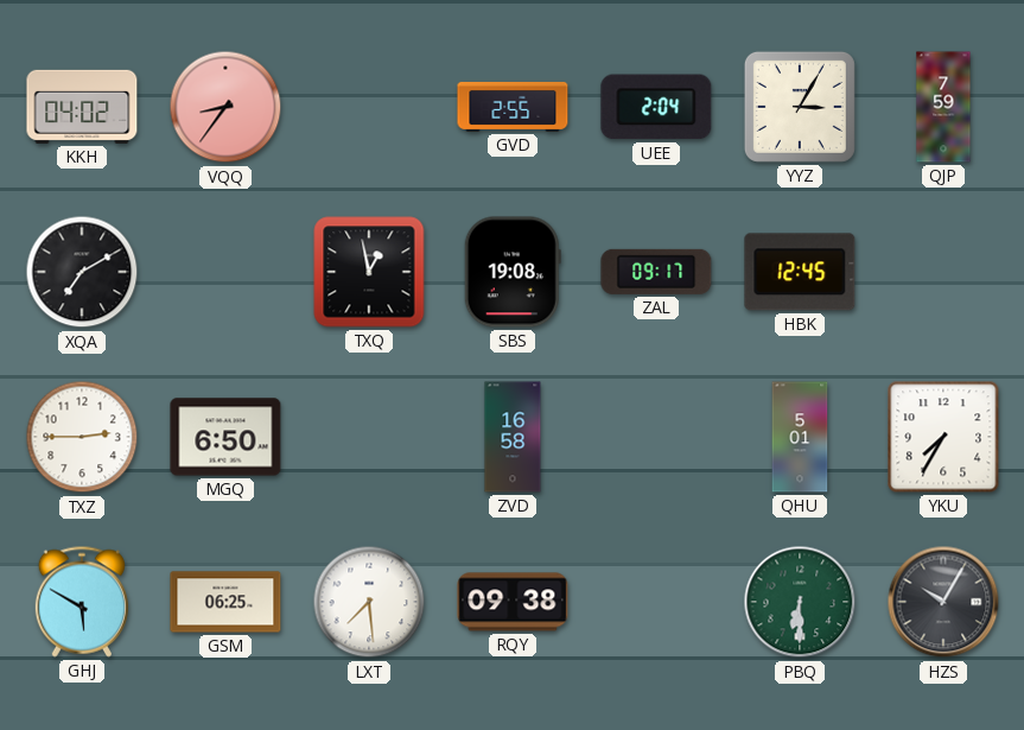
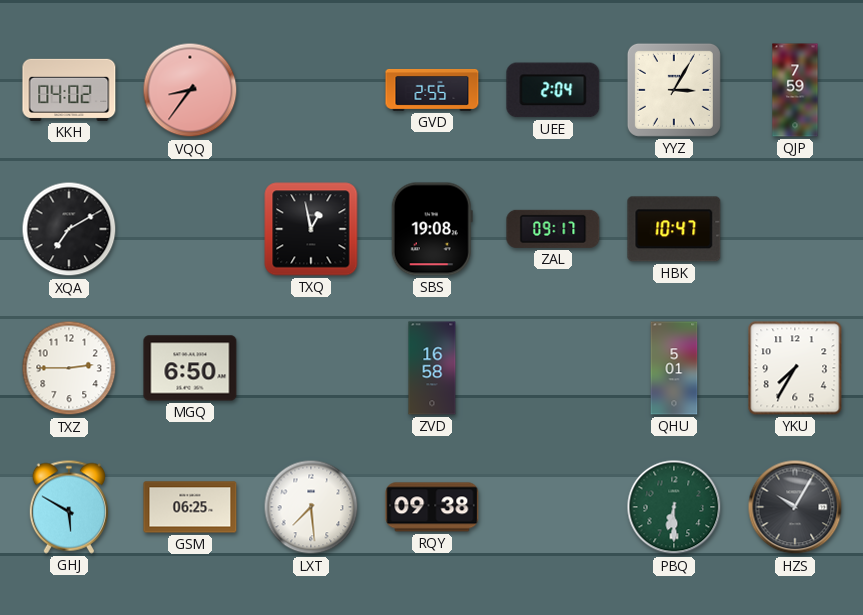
HBK: 12:45 -> 10:47 (674, 229)
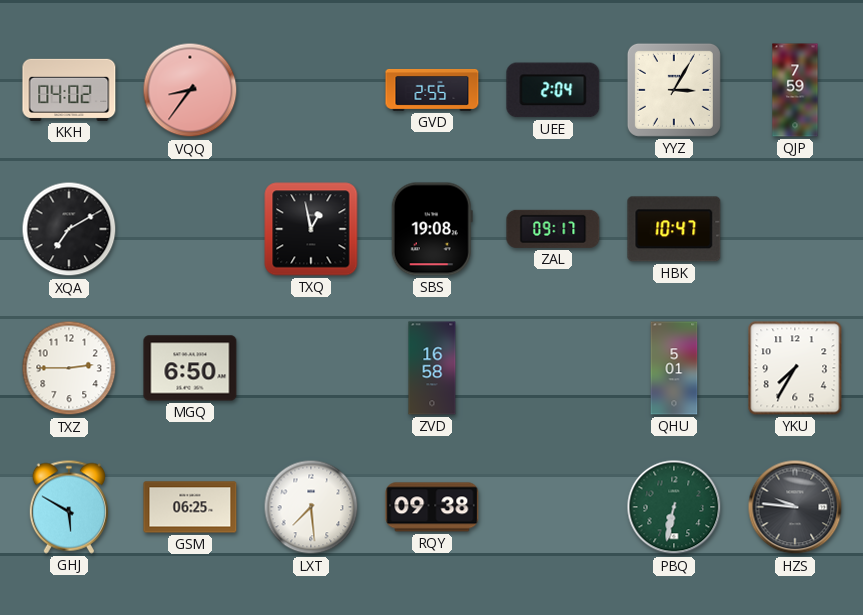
PBQ: 6:30 -> 6:32 (674, 507)
HZS: 10:05 -> 9:46 (795, 507)
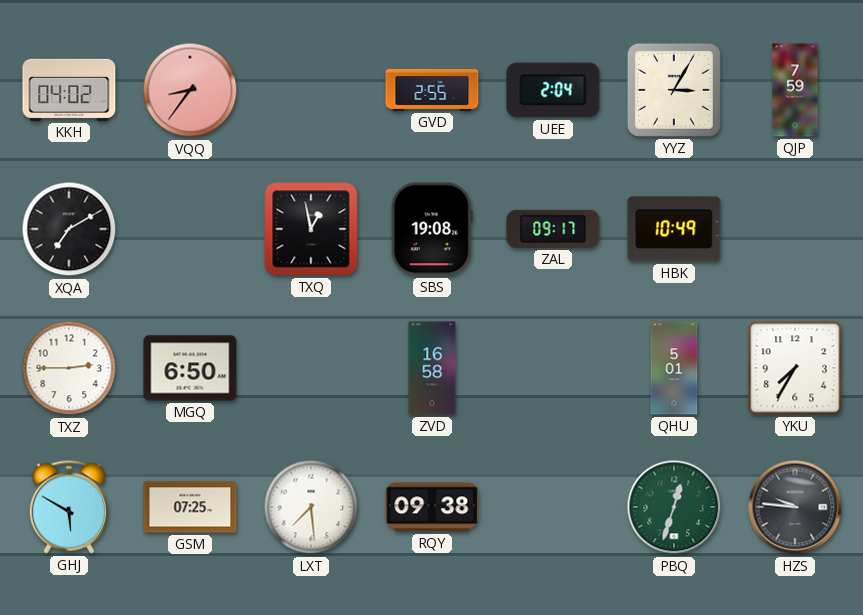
HBK: 10:47 -> 10:49 (674, 229)
GSM: 06:25 -> 07:25 (190, 507)
PBQ: 6:32 -> 12:33 (674, 507)
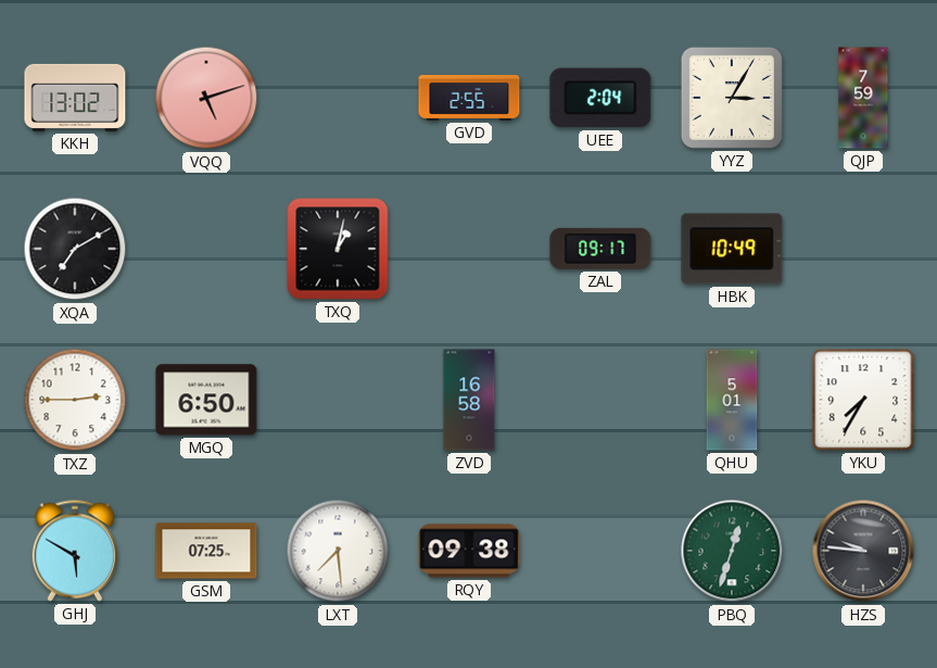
KKH: 04:02 -> 13:02 (75, 98)
VQQ: 8:36 -> 5:12 (206, 98)
TXQ: 12:58 -> 1:02 (338, 249)
SBS: 19:08 -> none (432, 229)
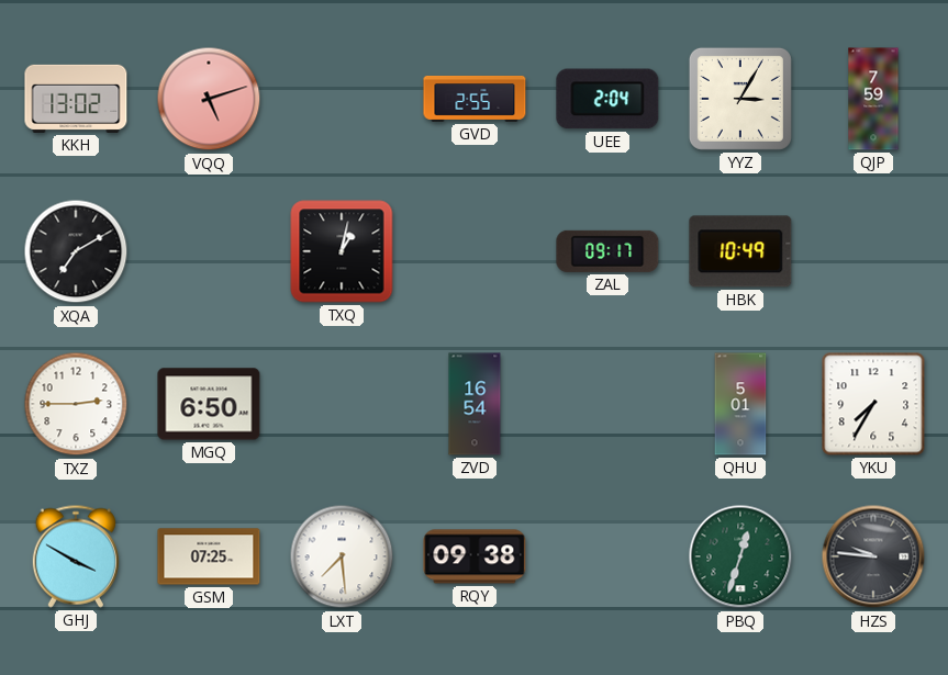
ZVD: 16:58 -> 16:54 (475, 404)
GHJ: 5:50 -> 3:50 (75, 556)
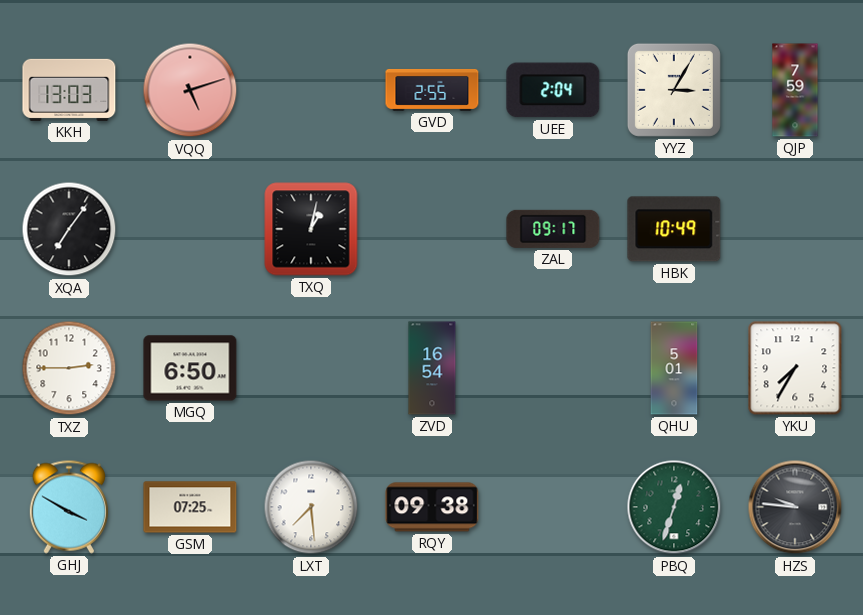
KKH: 13:02 -> 13:03 (69, 90)
XQA: 7:10 -> 7:06 (69, 229)
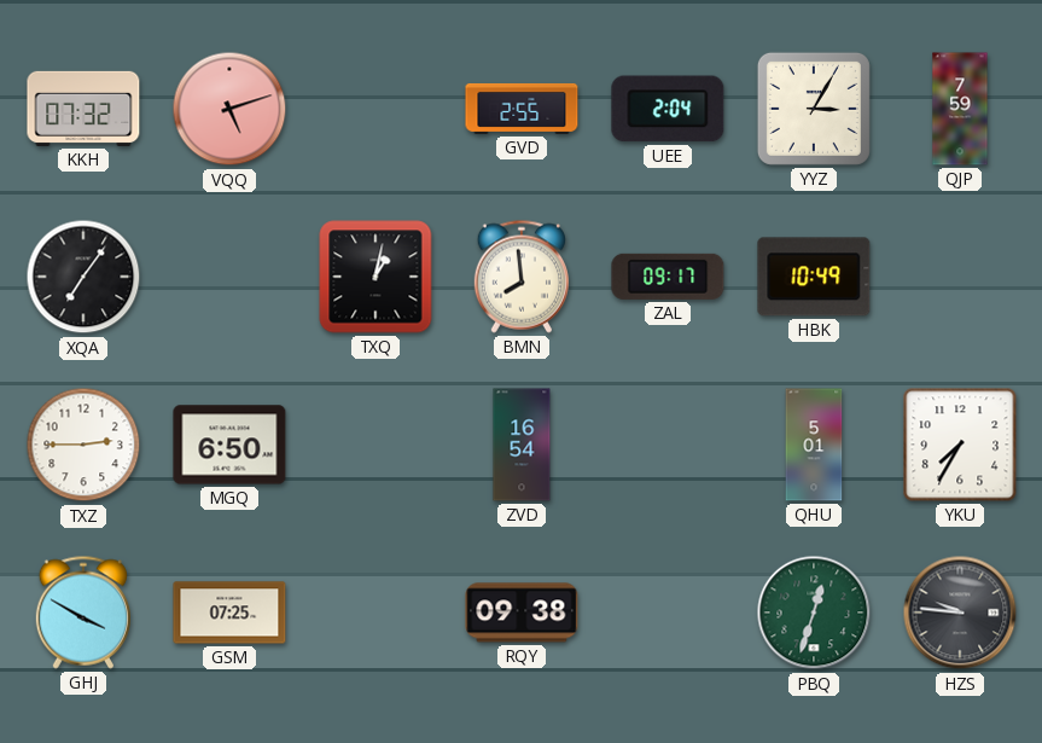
KKH: 13:03 -> 07:32 (83, 109)
BMN: none -> 7:59 (520, 277)
LXT: 7:29 -> none (311, 507)
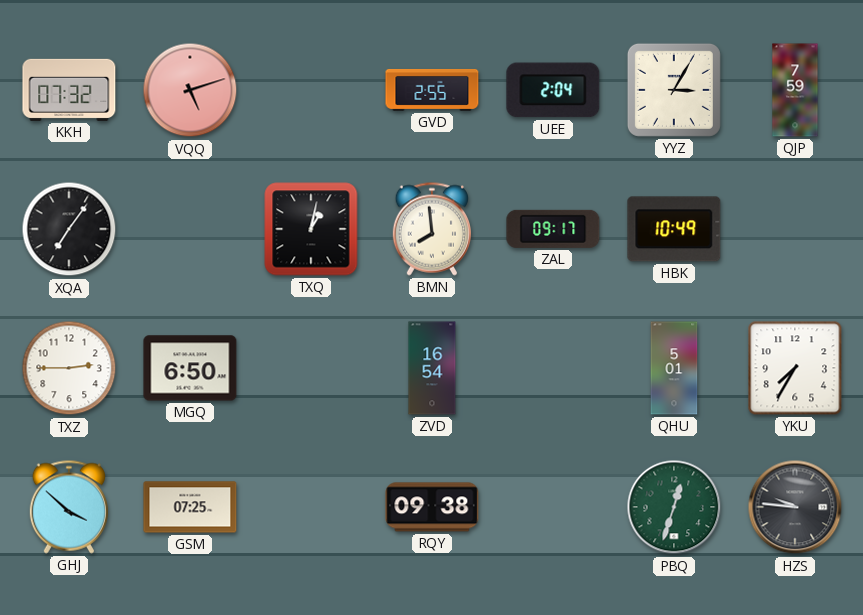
GHJ: 3:50 -> 3:52 (68, 507)
